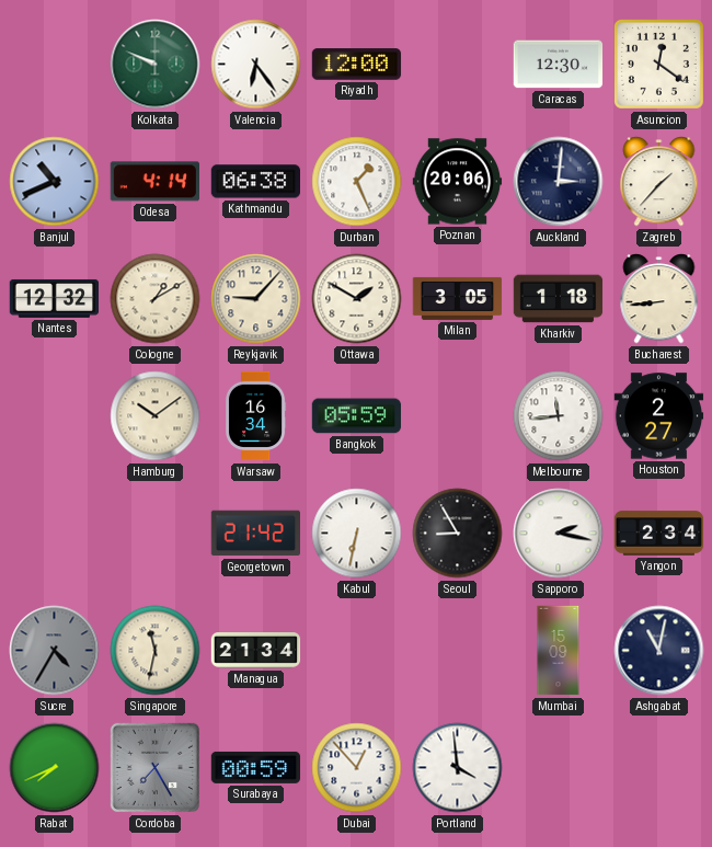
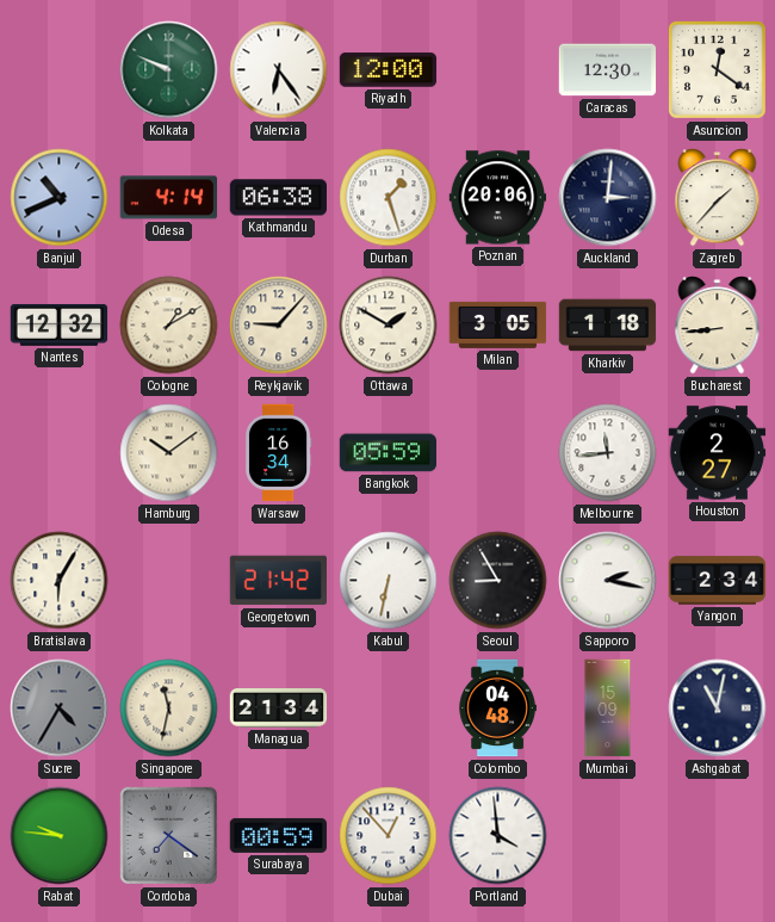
Durban: 1:26 -> 1:27 (389, 198)
Bratislava: none -> 6:05 (60, 581)
Colombo: none -> 04:48 (497, 708)
Rabat: 7:41 -> 9:46 (60, 836)
Cordoba: 7:25 -> 7:21 (168, 835)
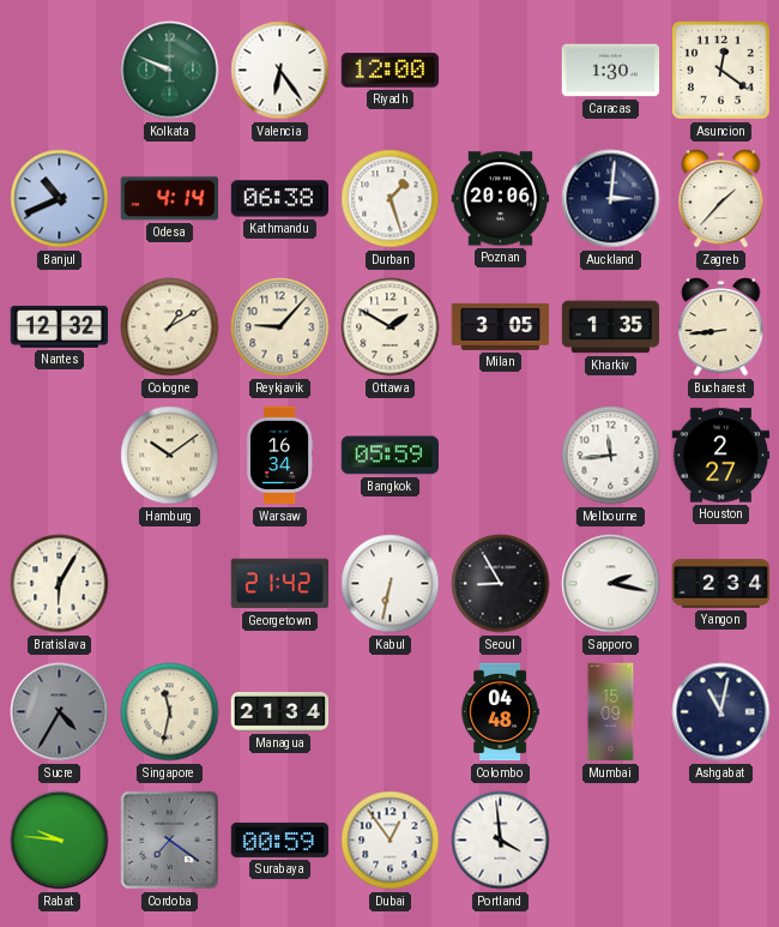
Caracas: 12:30 -> 1:30 (611, 71)
Kharkiv: 1:18 -> 1:35 (611, 327)
Dubai: 12:53 -> 12:54 (391, 841)
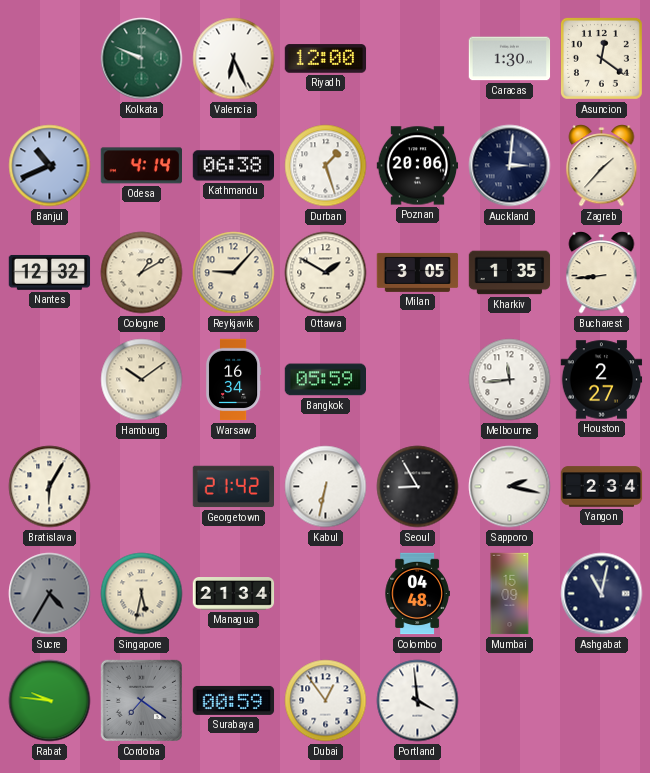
Valencia: 6:24 -> 6:26 (234, 59)
Singapore: 11:32 -> 5:32 (142, 594)
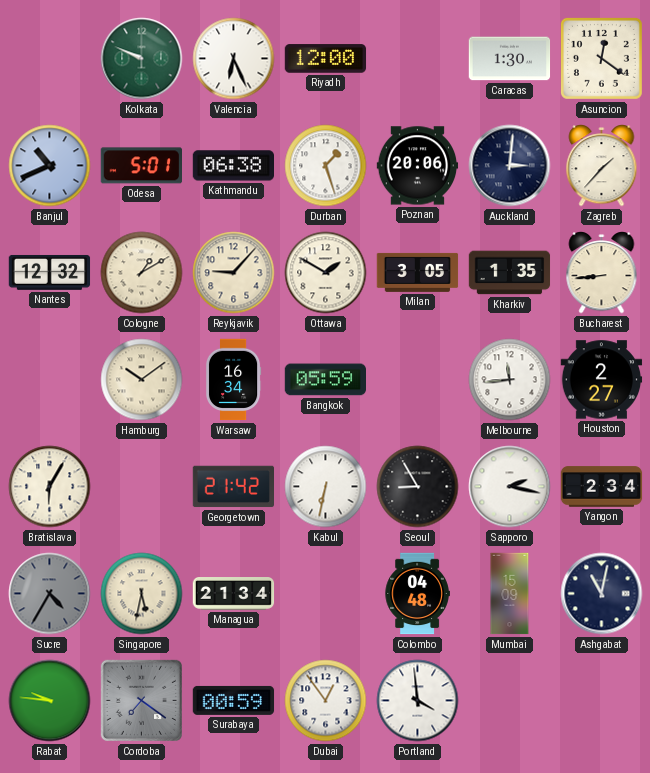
Odesa: 4:14 -> 5:01 (141, 166)
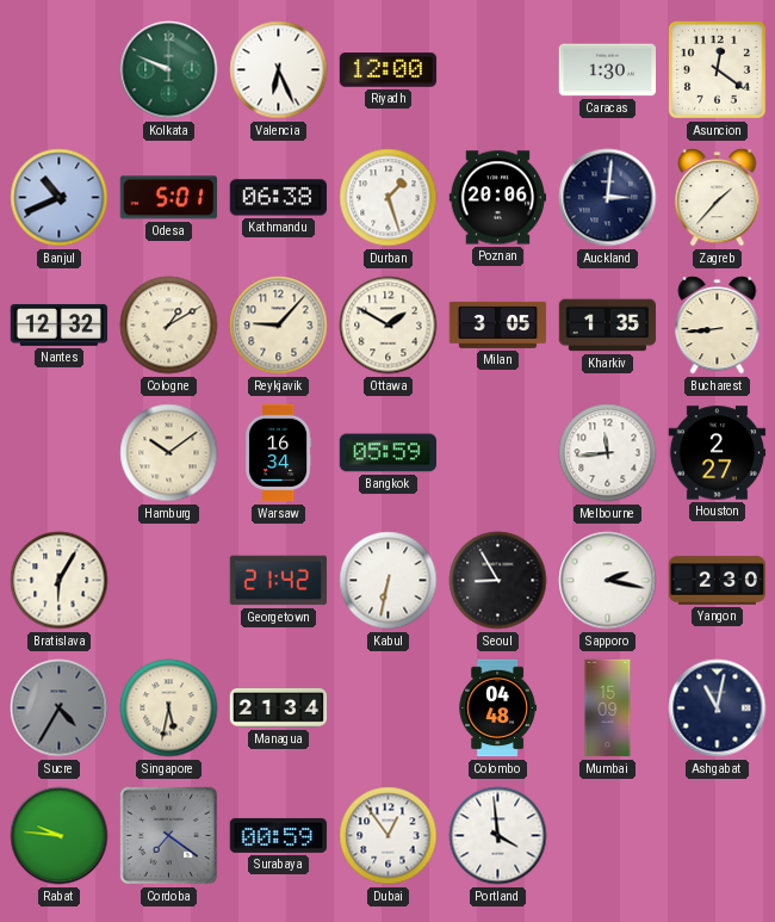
Yangon: 2:34 -> 2:30 (718, 581)
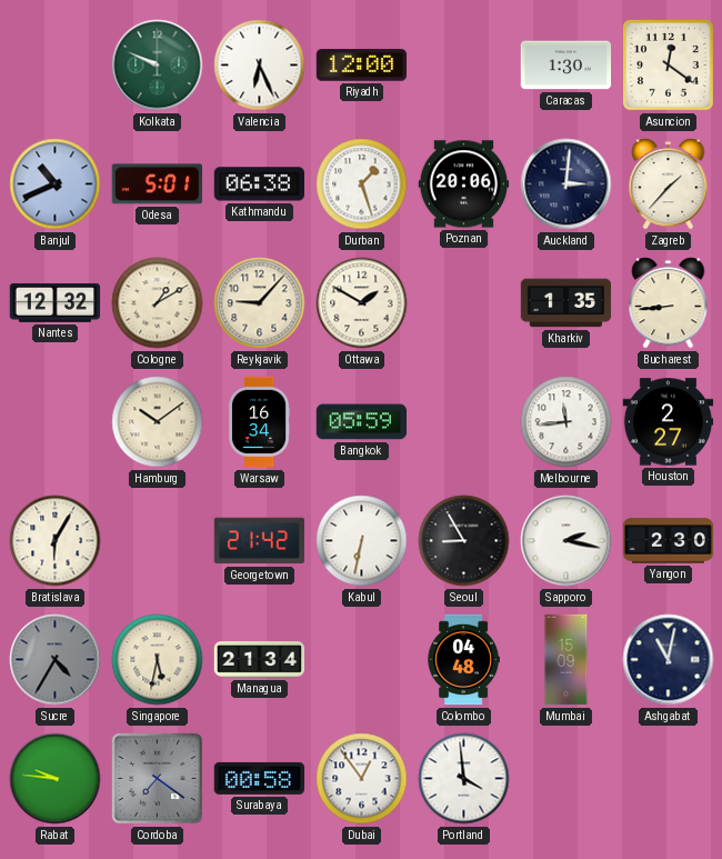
Milan: 3:05 -> none (498, 324)
Surabaya: 00:59 -> 00:58 (260, 778)
